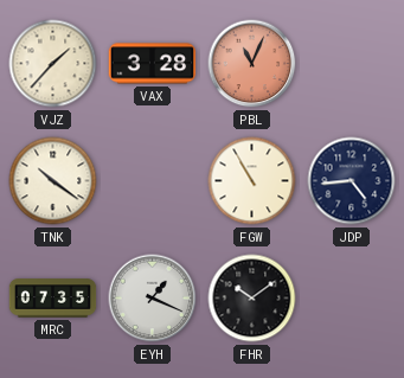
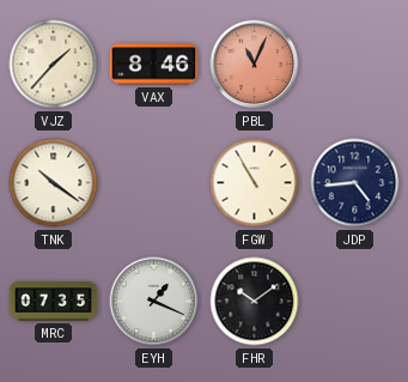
VAX: 3:28 -> 8:46 (154, 65)
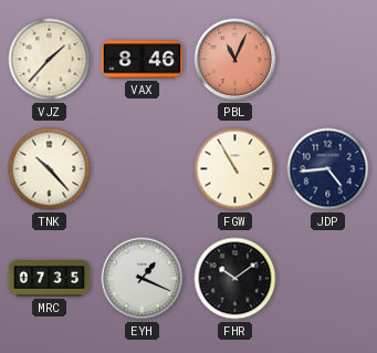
TNK: 10:21 -> 10:23 (50, 169)
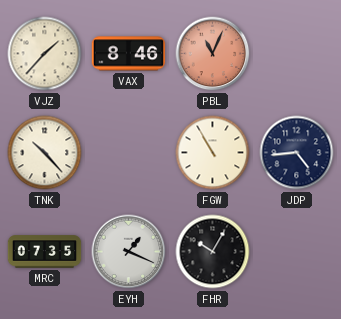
FHR: 10:09 -> 10:05 (213, 252)
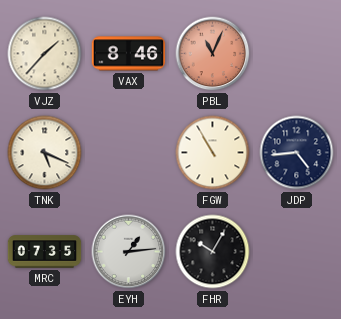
TNK: 10:23 -> 5:19 (45, 153)
EYH: 1:19 -> 1:14 (129, 252)
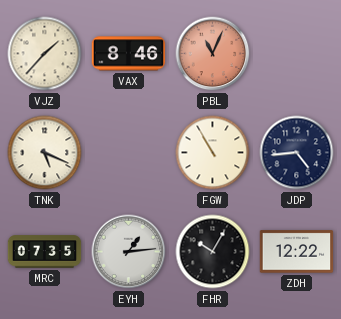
ZDH: none -> 12:22 (297, 252)
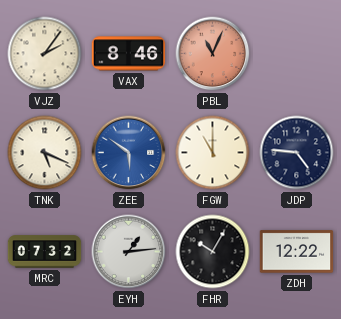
VJZ: 1:37 -> 2:06 (45, 54)
ZEE: none -> 5:51 (129, 153)
FGW: 10:55 -> 11:00 (213, 153)
JDP: 4:44 -> 4:46 (297, 153)
MRC: 07:35 -> 07:32 (45, 252)
